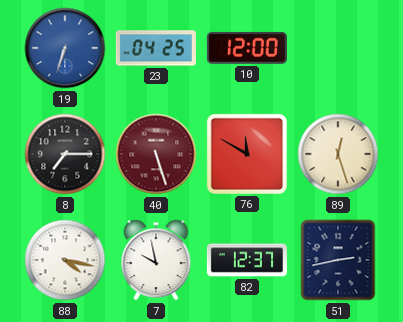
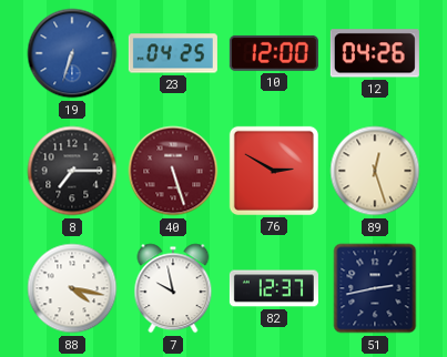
12: none -> 04:26 (375, 53)
76: 11:50 -> 2:50 (274, 171)
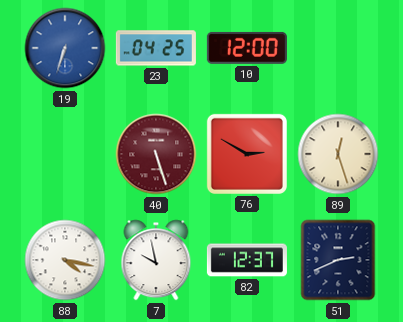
12: 04:26 -> none (375, 53)
8: 7:15 -> none (72, 171)
51: 2:43 -> 2:41 (338, 260)
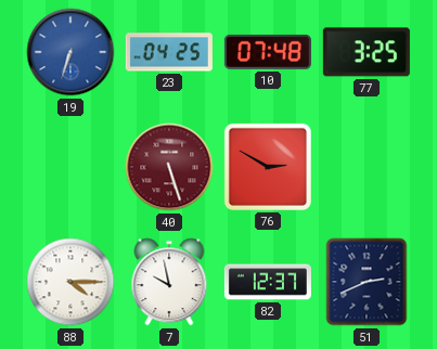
10: 12:00 -> 07:48 (268, 52)
77: none -> 3:25 (367, 52)
89: 12:27 -> none (338, 154)
88: 4:17 -> 4:15 (70, 282)
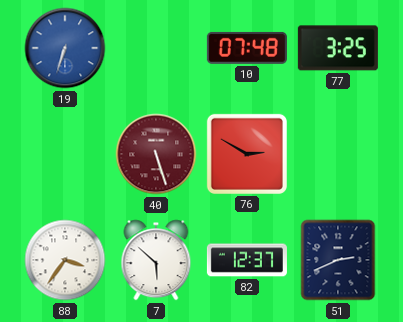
23: 04:25 -> none (169, 52)
88: 4:15 -> 3:36 (65, 260)
7: 9:58 -> 5:52 (156, 260)
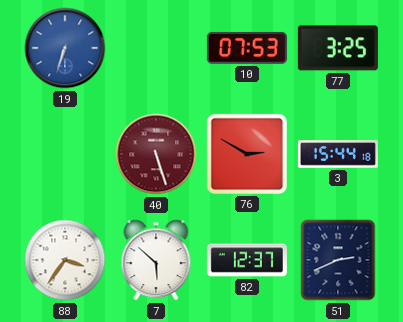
10: 07:48 -> 07:53 (247, 48)
3: none -> 15:44 (338, 154)
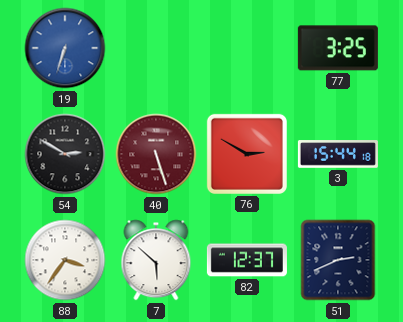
10: 07:53 -> none (247, 48)
54: none -> 2:50 (65, 154)
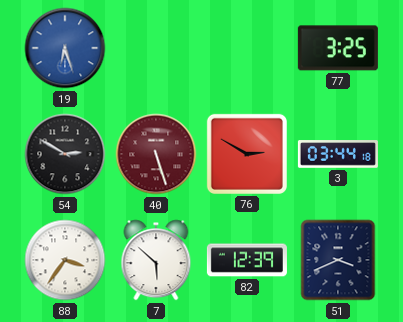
19: 6:33 -> 6:27 (65, 48)
3: 15:44 -> 03:44 (338, 154)
82: 12:37 -> 12:39 (247, 260)
51: 2:41 -> 3:41 (338, 260)
